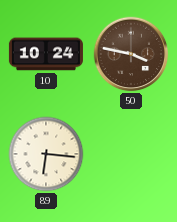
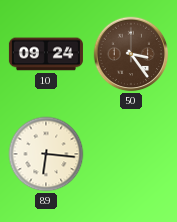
10: 10:24 -> 09:24 (46, 54)
50: 3:47 -> 3:24 (131, 54)
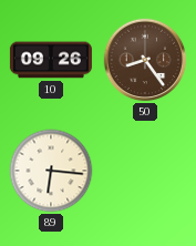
10: 09:24 -> 09:26 (51, 60)
50: 3:24 -> 8:24 (145, 60)
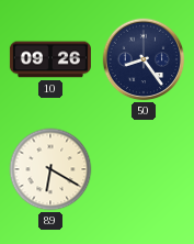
50 dial: brown -> navy (144, 59)
89: 6:16 -> 6:20 (50, 169)
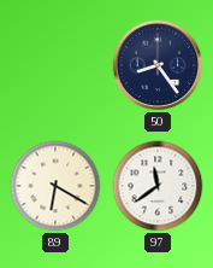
10: 09:26 -> none (50, 59)
97: none -> 11:39 (158, 186)
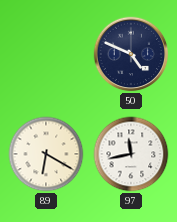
50: 8:24 -> 4:49 (131, 54)
97: 11:39 -> 11:43 (131, 154)
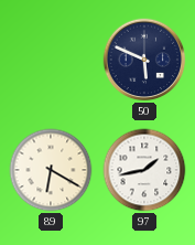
50: 4:49 -> 5:49 (144, 60)
97: 11:43 -> 1:43 (144, 170)
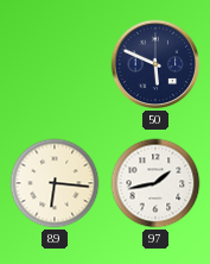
89: 6:20 -> 6:16 (55, 183)
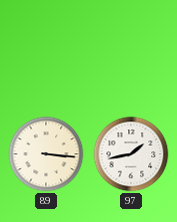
50: 5:49 -> none (155, 64)
89: 6:16 -> 3:16 (46, 154)
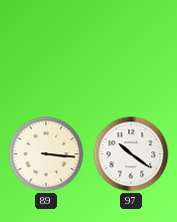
97: 1:43 -> 10:21 (131, 154)
